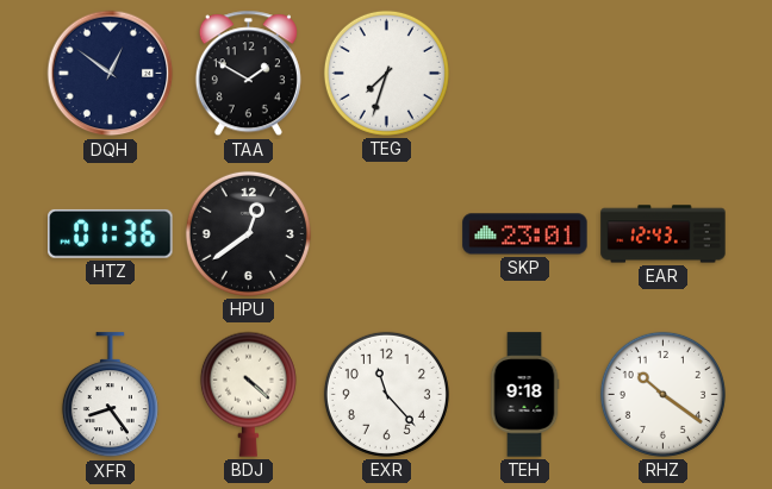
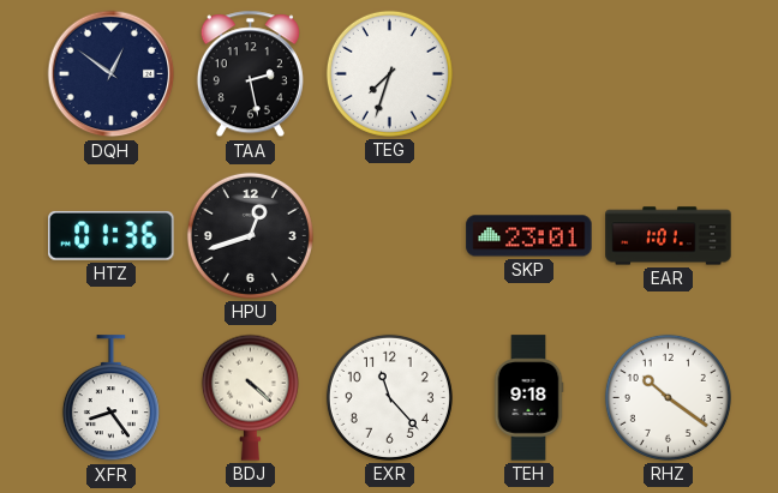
TAA: 1:50 -> 2:28 (250, 74)
HPU: 12:39 -> 12:42 (250, 235)
EAR: 12:43 -> 1:01 (669, 236)
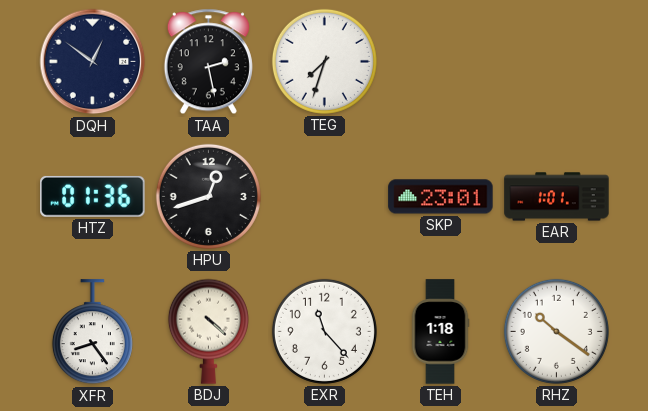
TEH: 9:18 -> 1:18 (440, 332)
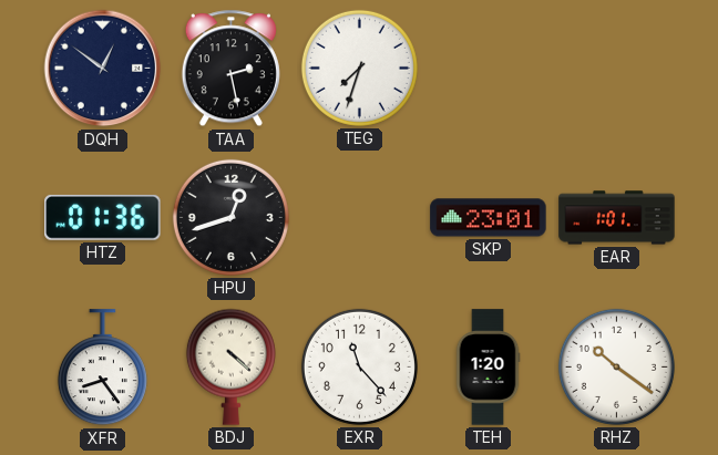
TEH: 1:18 -> 1:20 (488, 368)
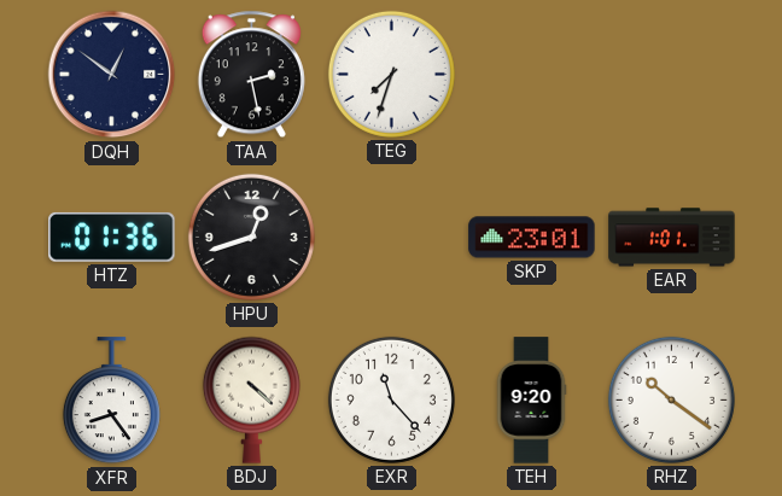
TEH: 1:20 -> 9:20 (531, 401)
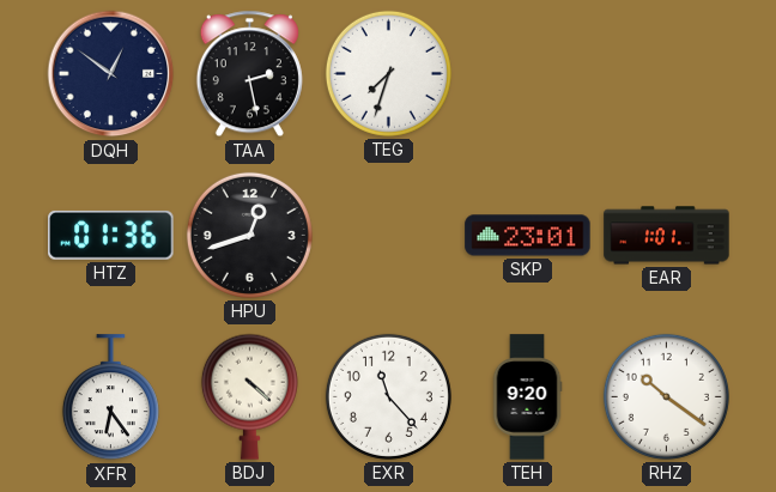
XFR: 8:24 -> 6:24 (110, 397)
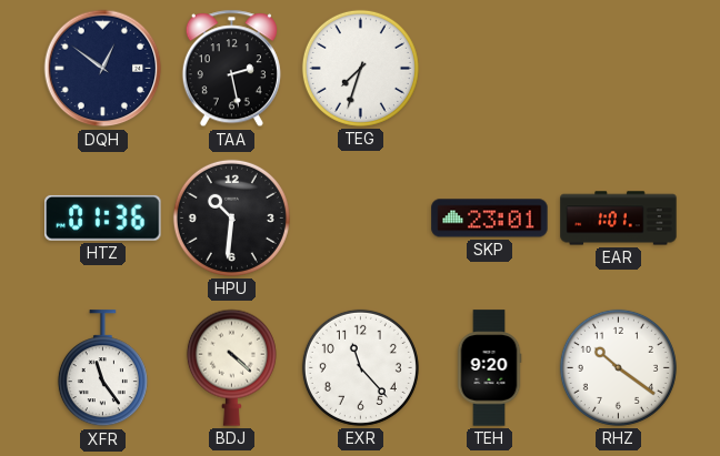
HPU: 12:42 -> 10:31 (231, 217)
XFR: 6:24 -> 11:24 (102, 368)
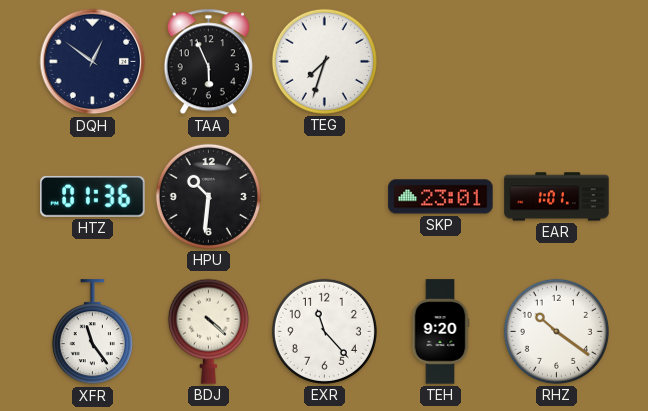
TAA: 2:28 -> 5:56 (208, 62)
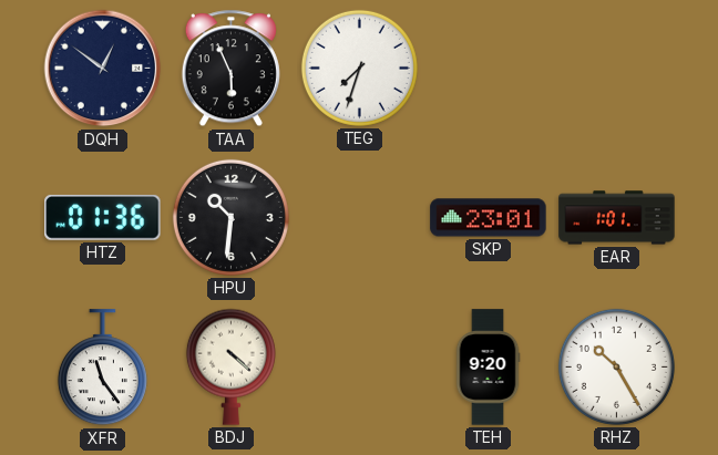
EXR: 11:23 -> none (324, 331)
RHZ: 10:21 -> 10:25 (616, 366)
